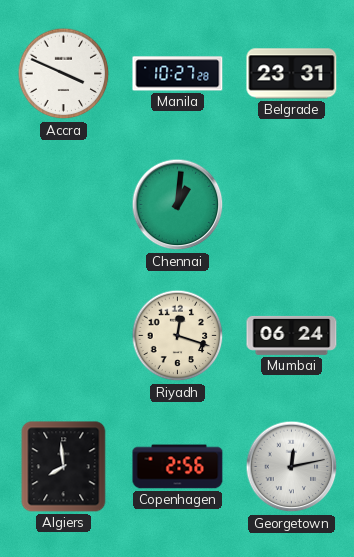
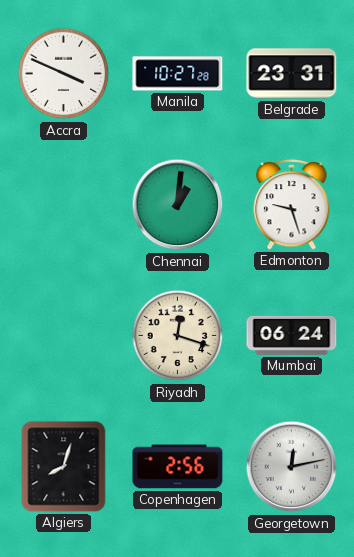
Edmonton: none -> 9:27 (292, 205)
Algiers: 7:59 -> 8:03 (64, 467)
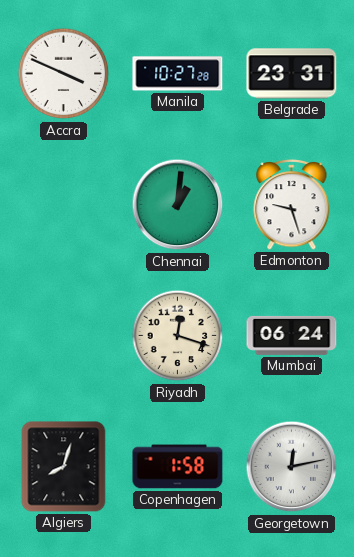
Copenhagen: 2:56 -> 1:58 (178, 467)
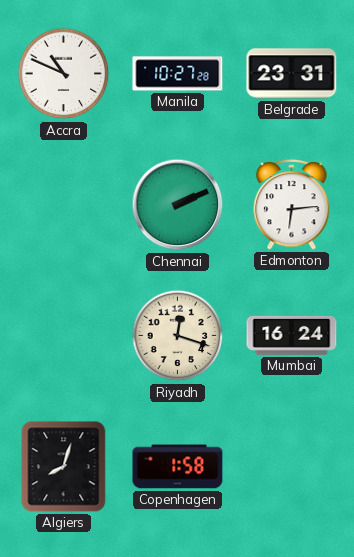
Accra: 3:49 -> 10:49 (64, 74)
Chennai: 1:01 -> 2:11 (178, 205)
Edmonton: 9:27 -> 6:14 (292, 205)
Mumbai: 06:24 -> 16:24 (292, 335)
Georgetown: 12:13 -> none (292, 467)
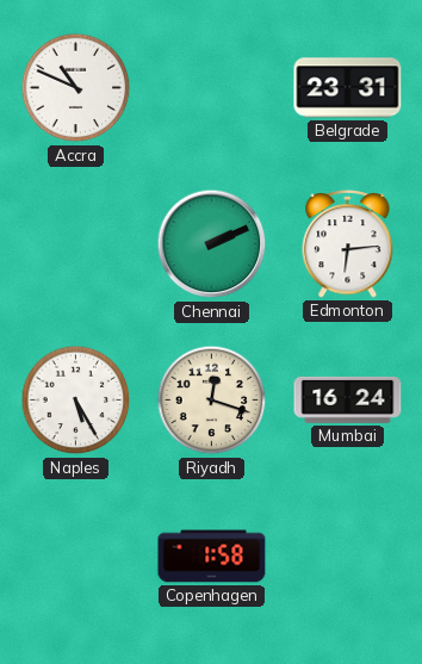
Manila: 10:27 -> none (178, 74)
Naples: none -> 5:25 (76, 401)
Algiers: 8:03 -> none (64, 467)
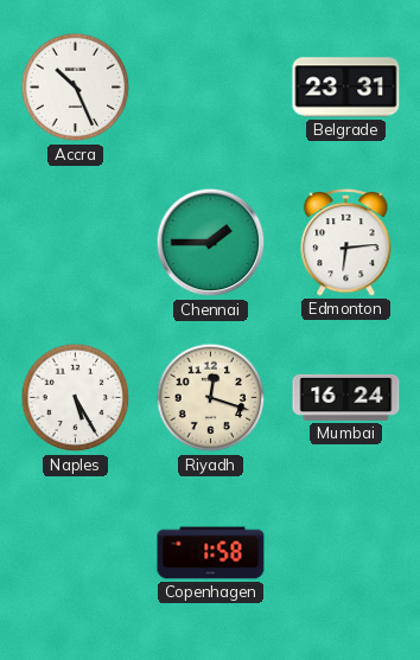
Accra: 10:49 -> 10:26 (76, 88)
Chennai: 2:11 -> 1:45 (211, 243)
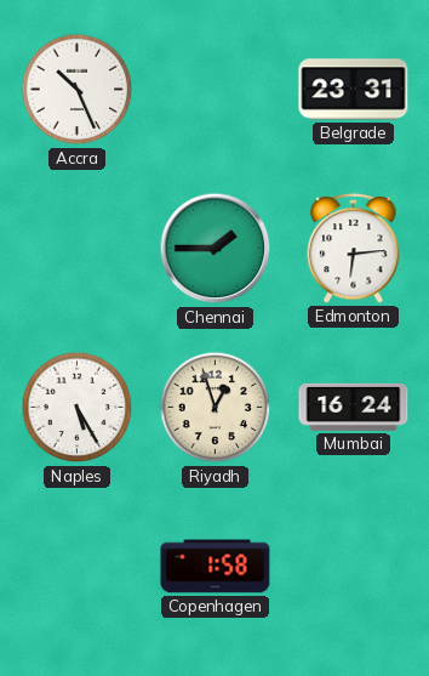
Riyadh: 12:18 -> 12:57 (216, 408)
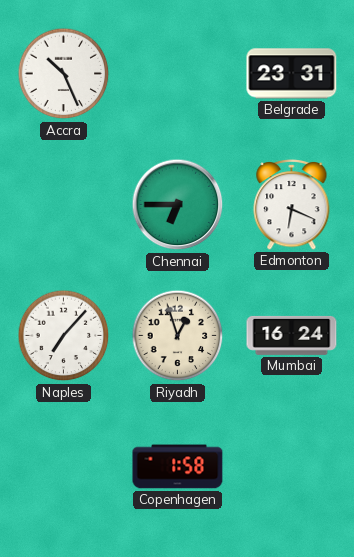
Chennai: 1:45 -> 6:45 (178, 205)
Edmonton: 6:14 -> 6:19 (292, 205)
Naples: 5:25 -> 7:07 (64, 336)
